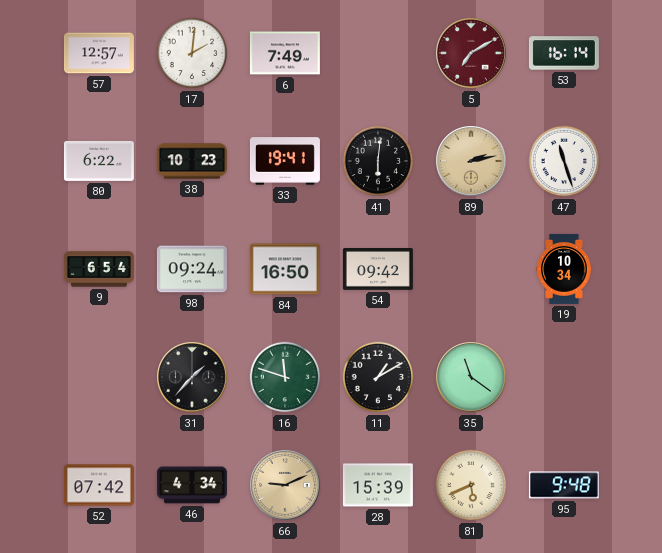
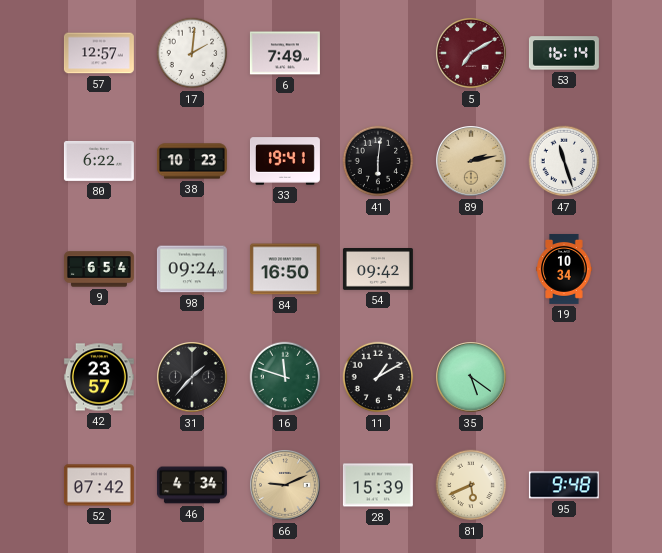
42: none -> 23:57 (99, 377)
35: 11:21 -> 5:21 (472, 378)
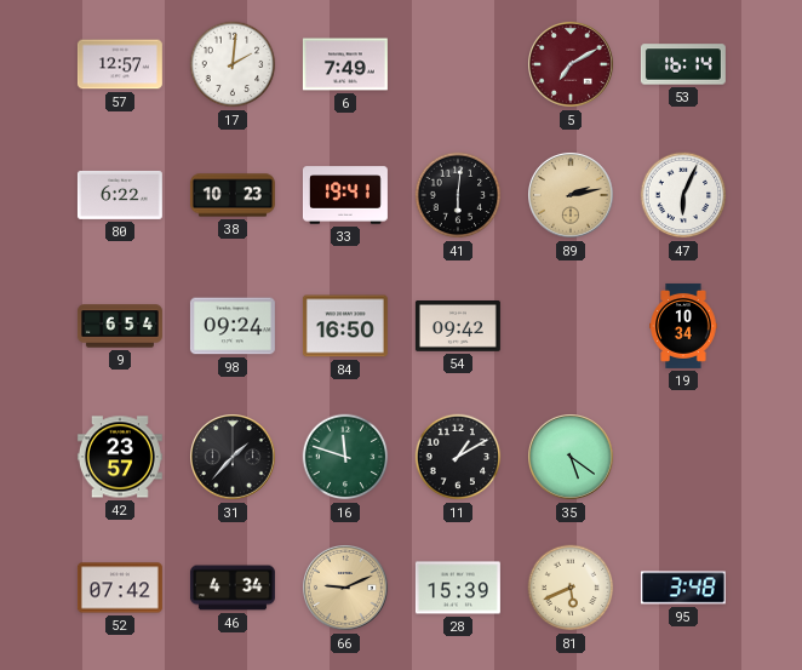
47: 11:27 -> 6:04 (683, 195)
95: 9:48 -> 3:48 (683, 588)
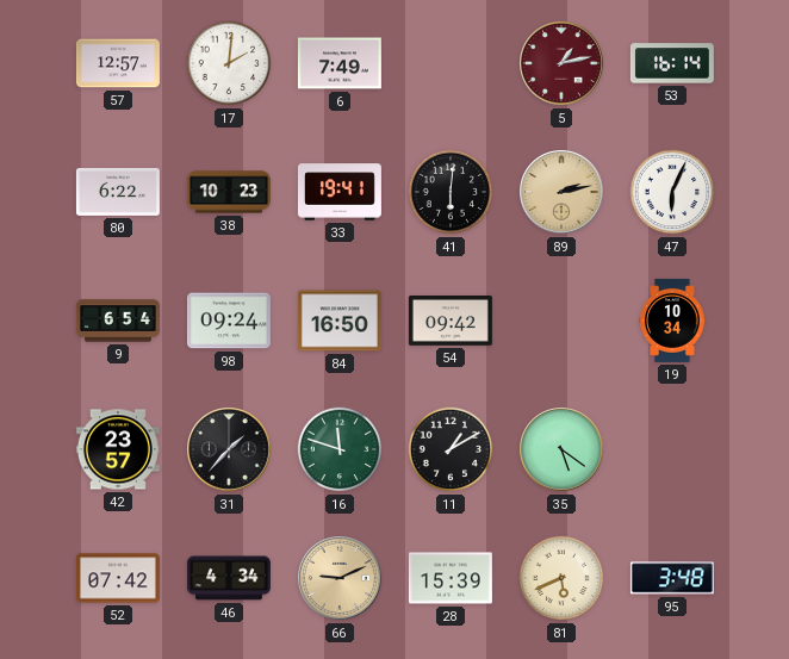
5: 7:10 -> 1:13 (563, 64)
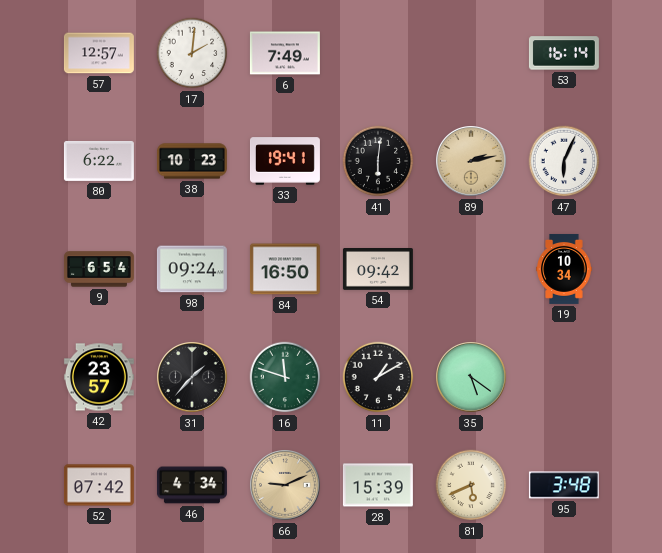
5: 1:13 -> none (563, 64)
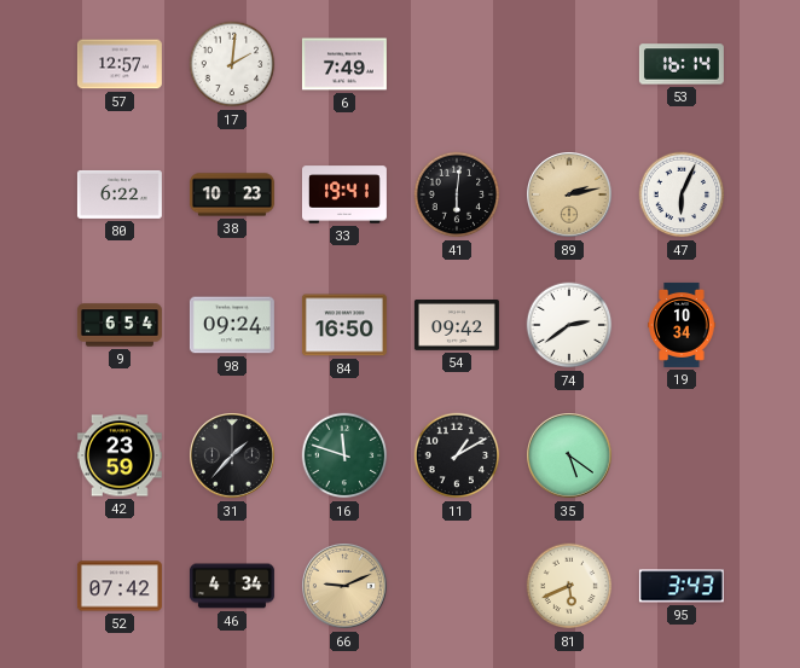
74: none -> 2:39 (569, 325)
42: 23:57 -> 23:59 (120, 455)
28: 15:39 -> none (378, 485)
95: 3:48 -> 3:43 (682, 586)
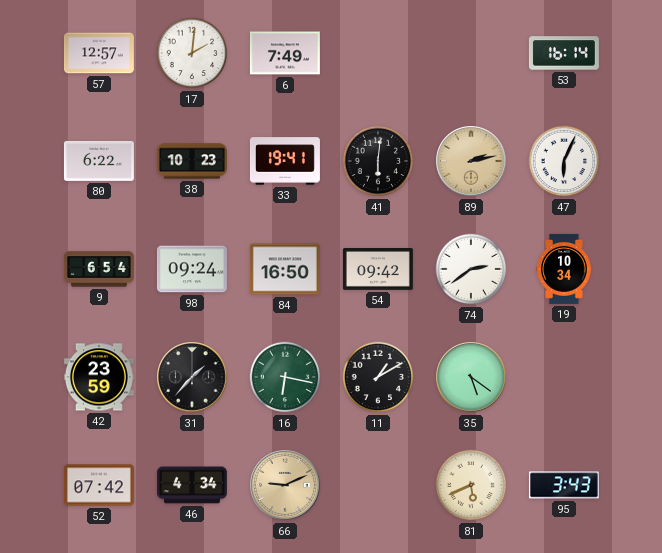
16: 11:48 -> 6:17 (285, 377)
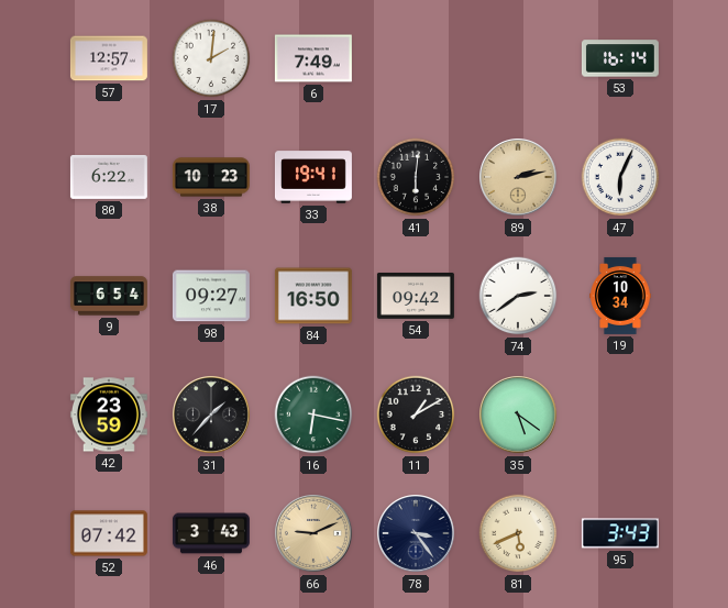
98: 09:24 -> 09:27 (211, 296)
46: 4:34 -> 3:43 (211, 533)
78: none -> 3:24 (417, 534)
